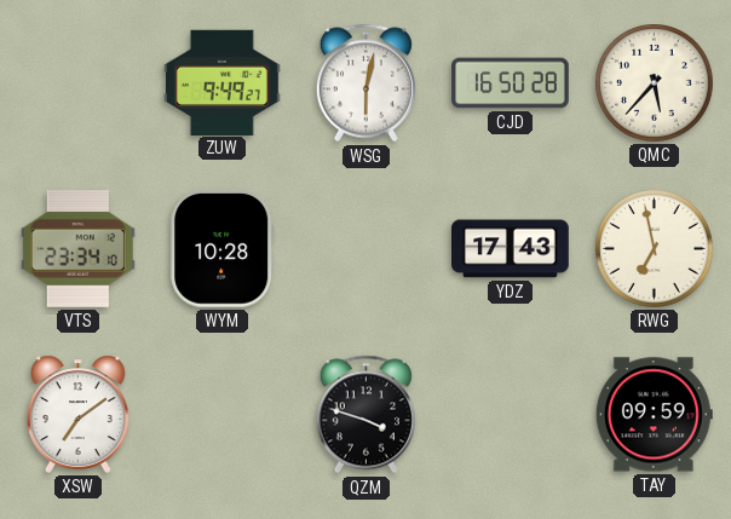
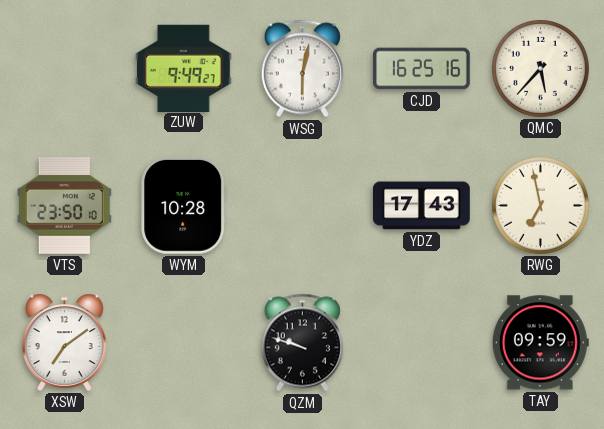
CJD: 16:50 -> 16:25 (422, 69)
VTS: 23:34 -> 23:50 (64, 206)
QZM: 3:48 -> 9:48 (302, 343)
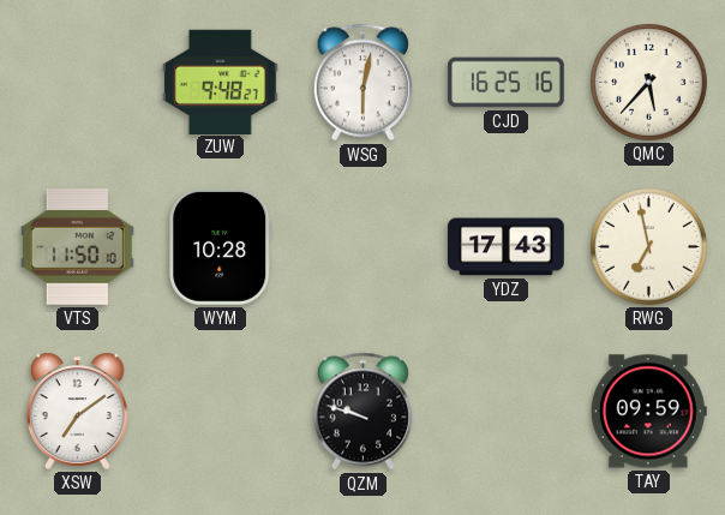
ZUW: 9:49 -> 9:48 (221, 82)
VTS: 23:50 -> 11:50 (77, 247)
